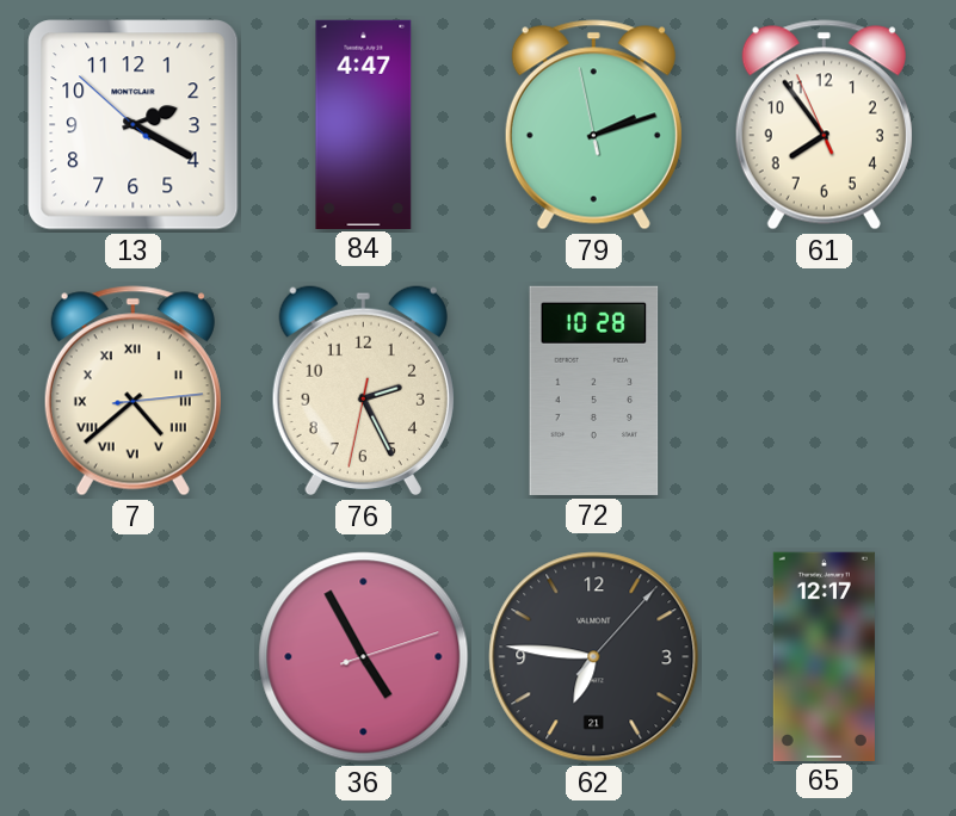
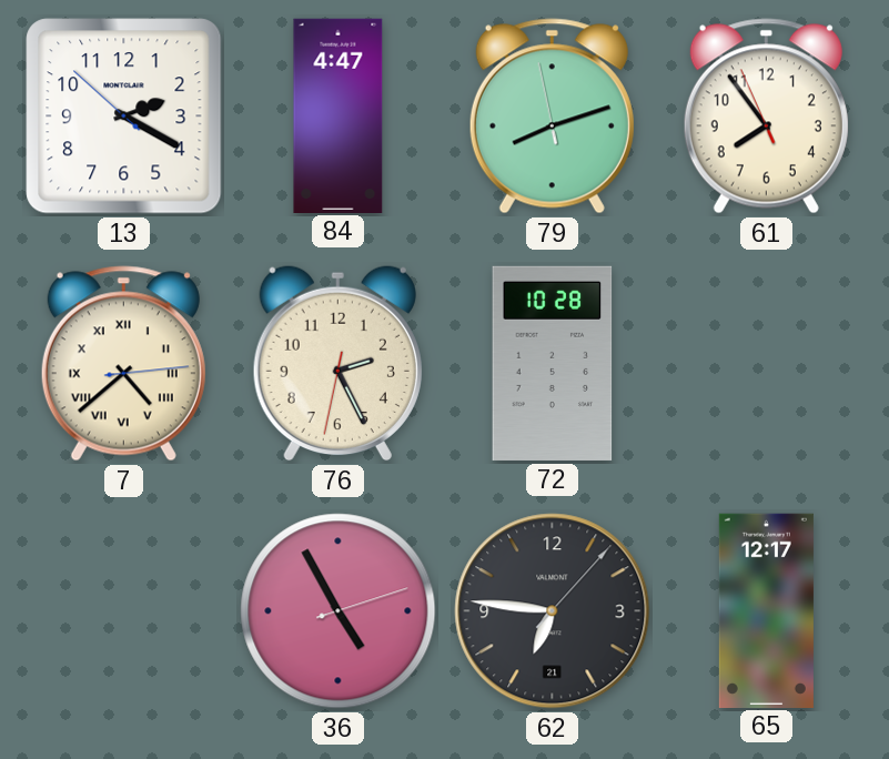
79: 2:11 -> 8:11 (552, 117)
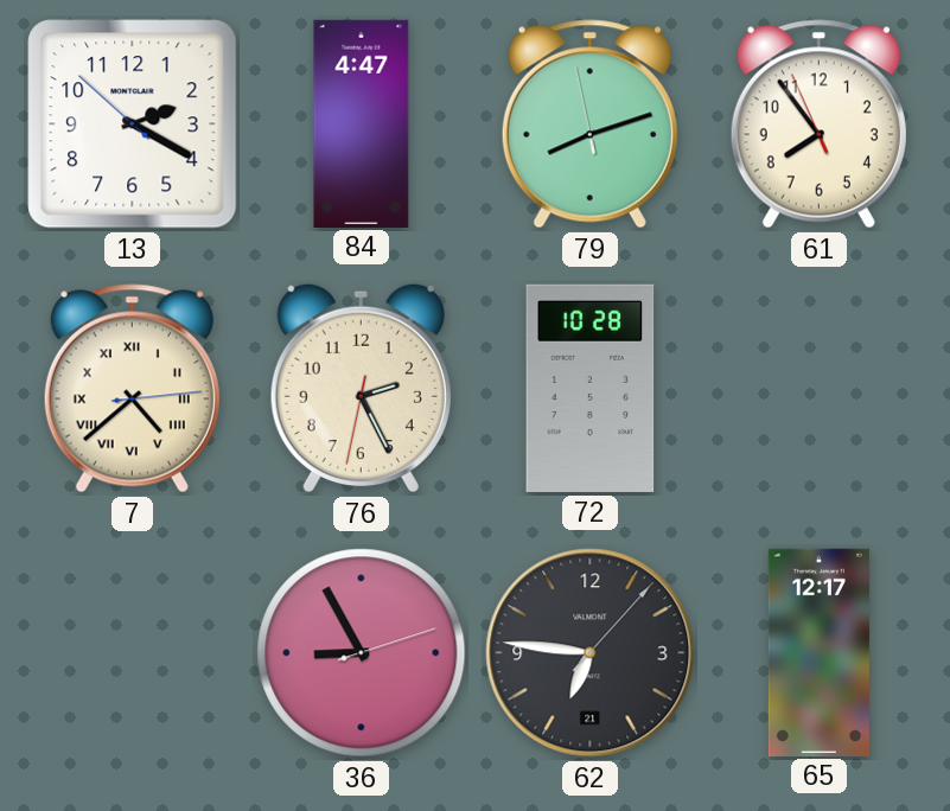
36: 4:55 -> 8:55 (362, 653)
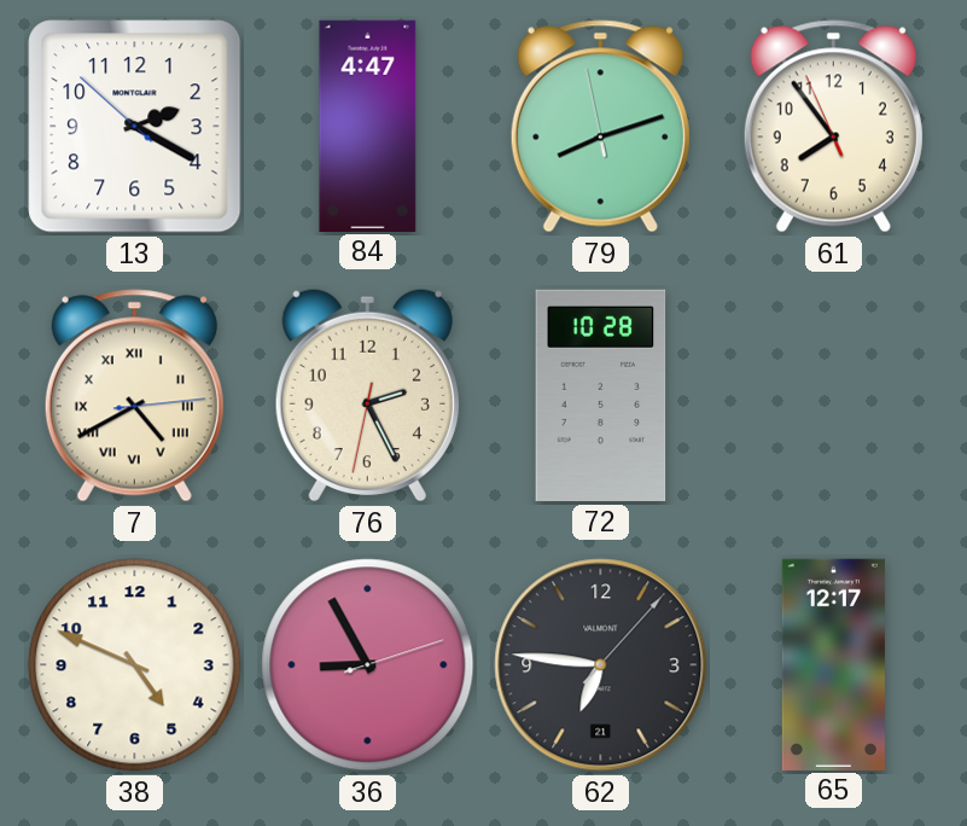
7: 4:38 -> 4:40 (134, 396)
38: none -> 4:49 (135, 665)
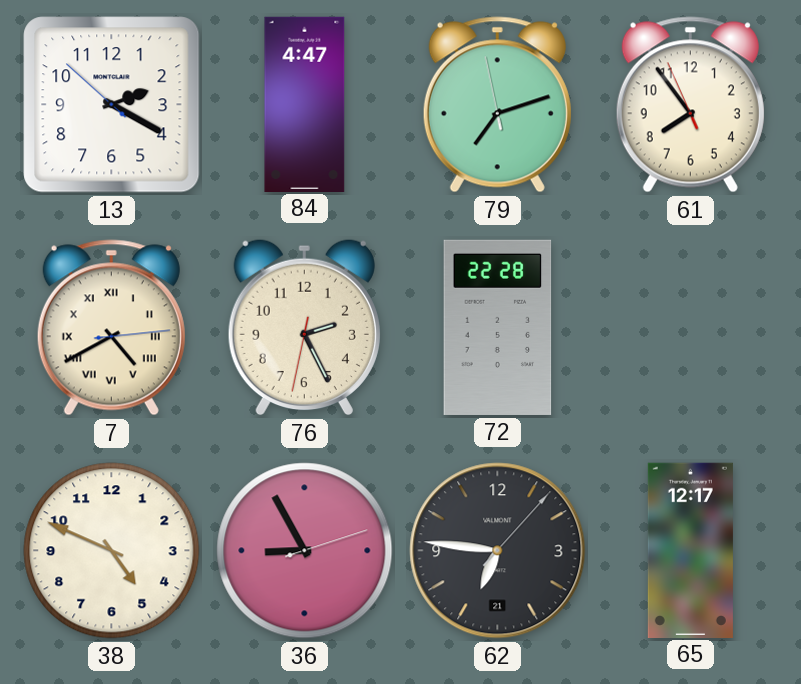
79: 8:11 -> 7:11 (497, 105)
72: 10:28 -> 22:28 (498, 327)
